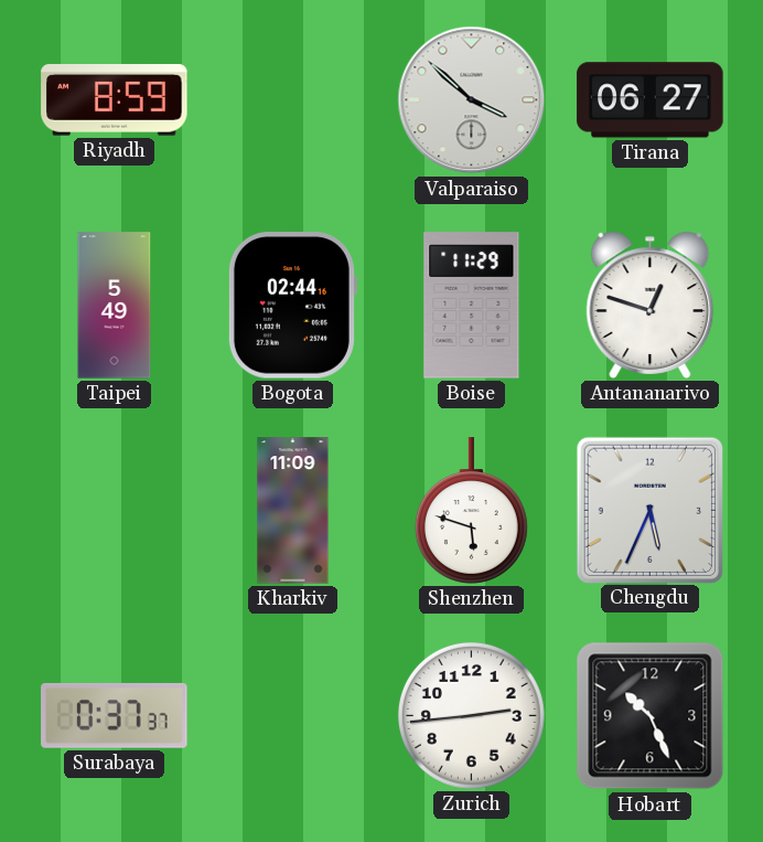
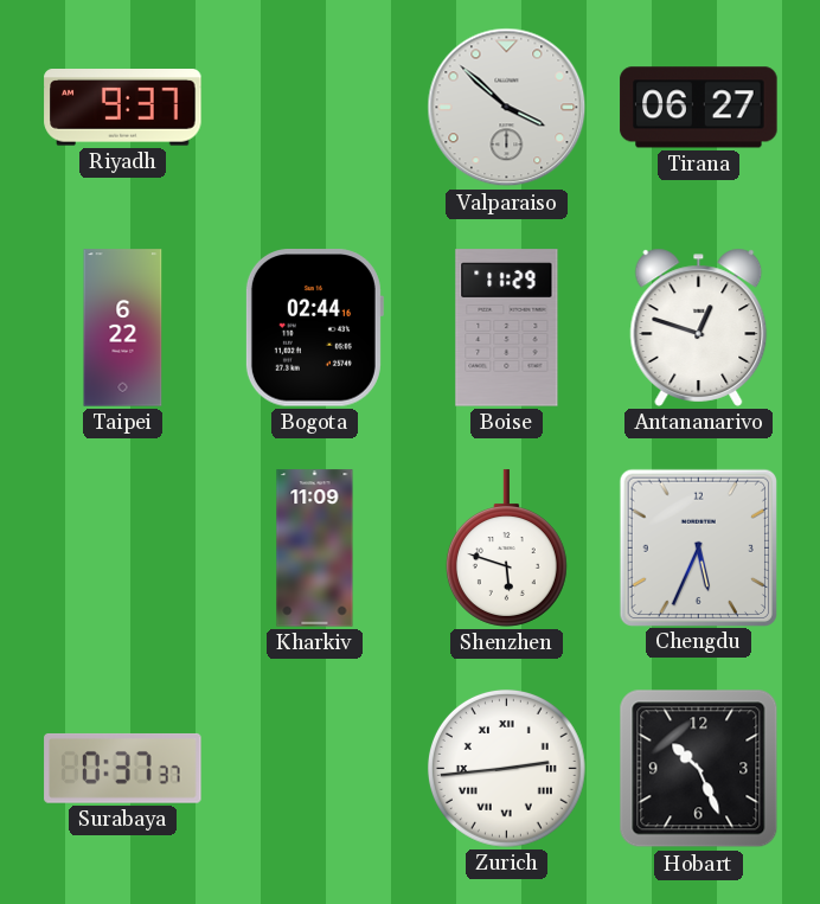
Riyadh: 8:59 -> 9:37 (123, 108)
Taipei: 5:49 -> 6:22 (123, 328)
Zurich numerals: Arabic -> Roman (506, 768)
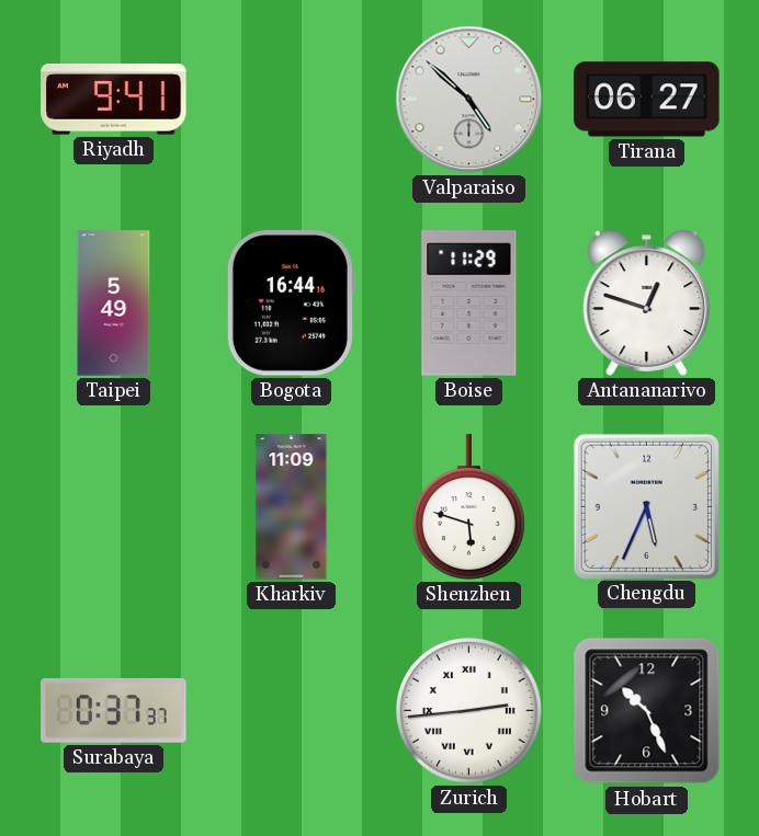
Riyadh: 9:37 -> 9:41 (114, 100)
Valparaiso: 3:52 -> 4:52 (469, 100)
Taipei: 6:22 -> 5:49 (114, 304)
Bogota: 02:44 -> 16:44 (291, 304)
